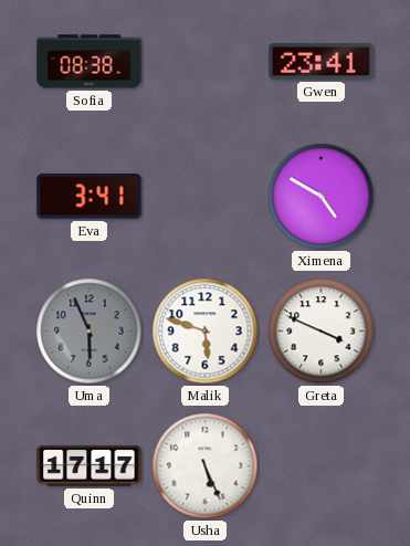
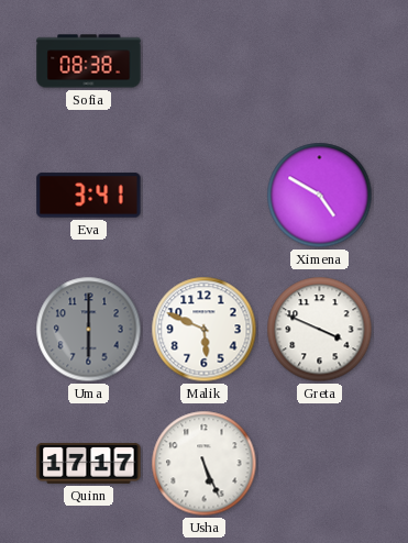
Gwen: 23:41 -> none (322, 62)
Uma: 5:56 -> 6:00 (89, 330)
Malik: 5:48 -> 5:49 (205, 330)
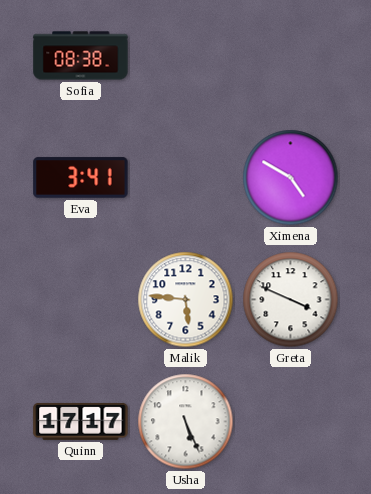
Uma: 6:00 -> none (89, 330)
Malik: 5:49 -> 5:46 (186, 300)
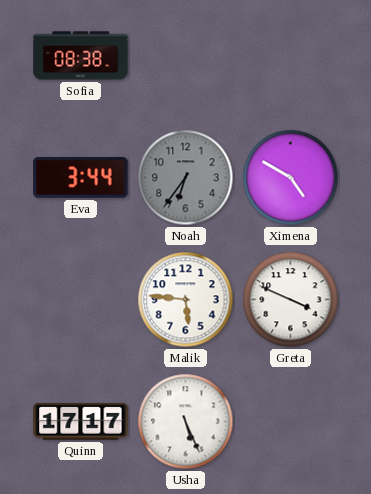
Eva: 3:41 -> 3:44 (81, 178)
Noah: none -> 6:36 (186, 178)
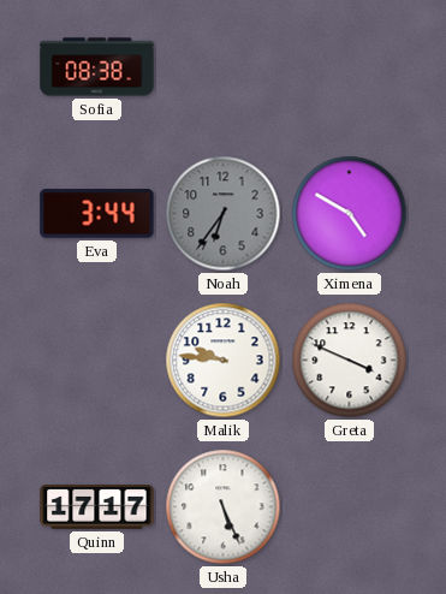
Malik: 5:46 -> 9:46 (224, 361)
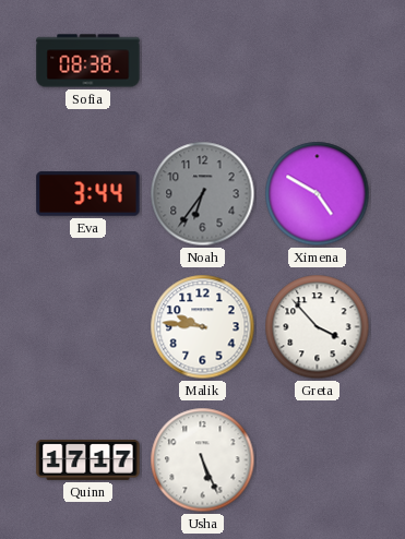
Greta: 3:49 -> 3:53 (318, 327)
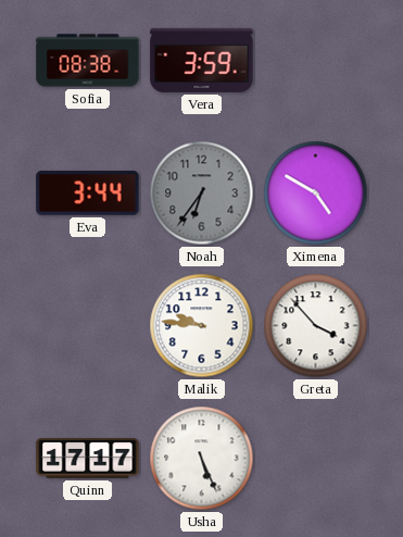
Vera: none -> 3:59 (202, 60)
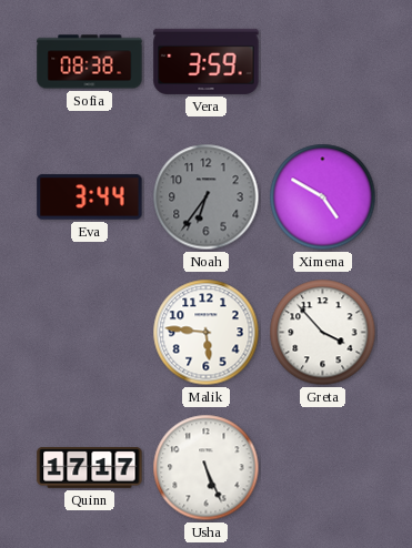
Malik: 9:46 -> 5:46 (207, 333)
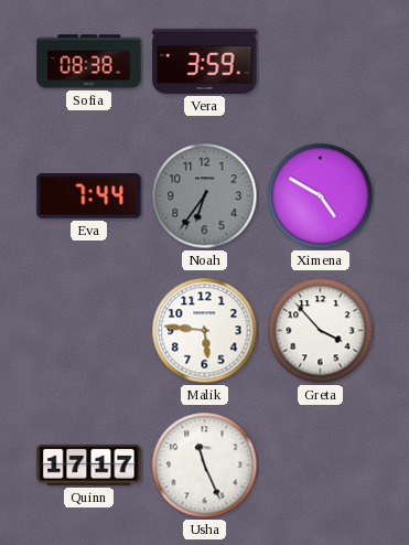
Eva: 3:44 -> 7:44 (89, 196)
Usha: 5:26 -> 11:26 (205, 466)
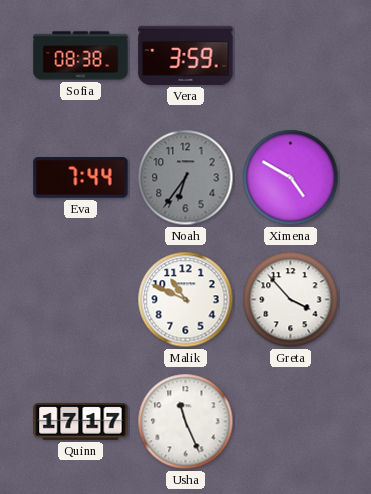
Malik: 5:46 -> 10:49 (186, 300)
